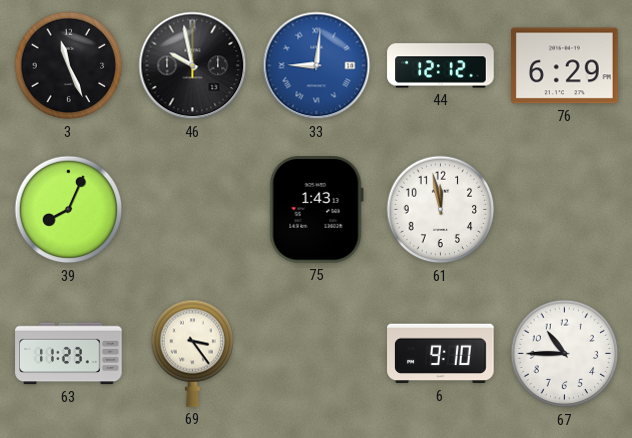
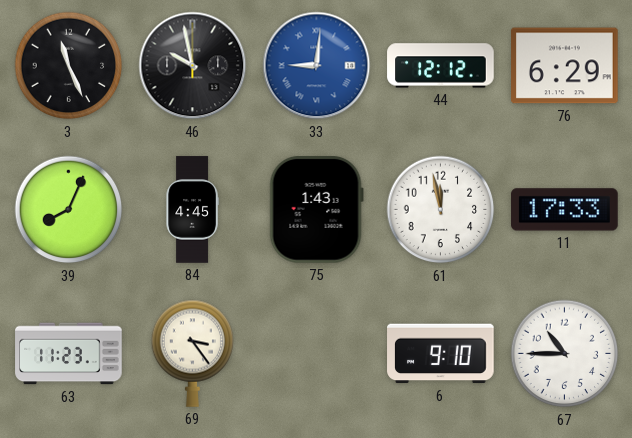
84: none -> 4:45 (192, 210)
11: none -> 17:33 (565, 210)
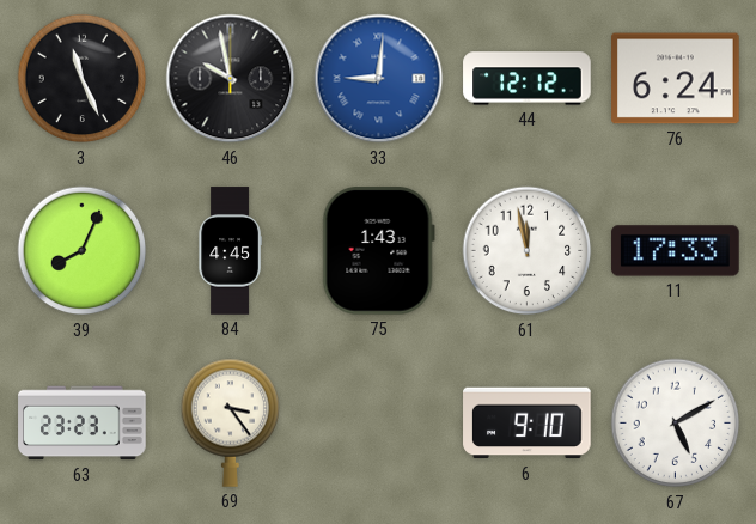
76: 6:29 -> 6:24 (676, 79)
63: 11:23 -> 23:23 (83, 424)
67: 10:45 -> 5:10 (676, 424)
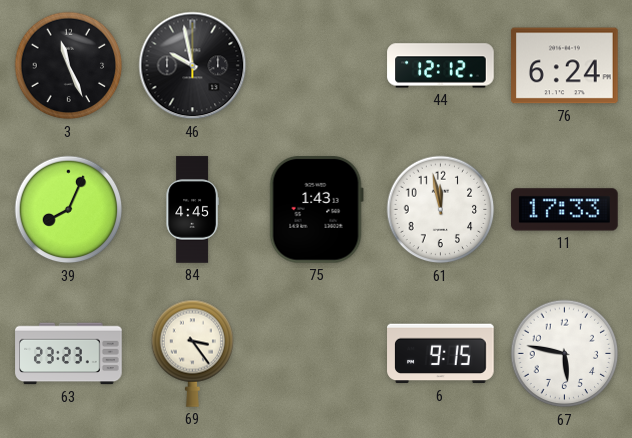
33: 9:01 -> none (379, 79)
6: 9:10 -> 9:15 (441, 354)
67: 5:10 -> 5:47 (565, 354)
